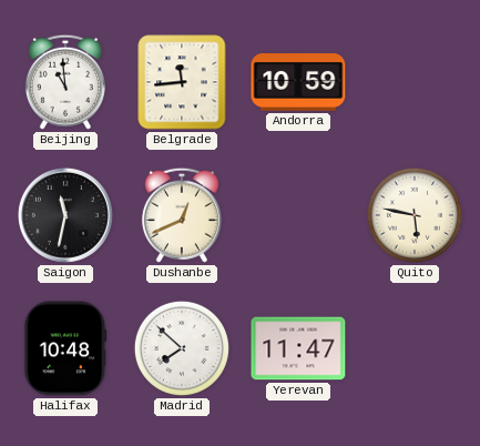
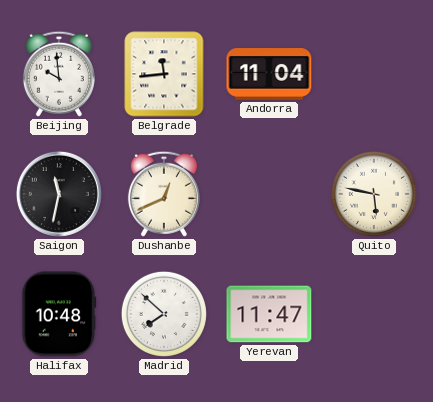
Beijing: 10:59 -> 9:59 (59, 74)
Andorra: 10:59 -> 11:04 (269, 74)
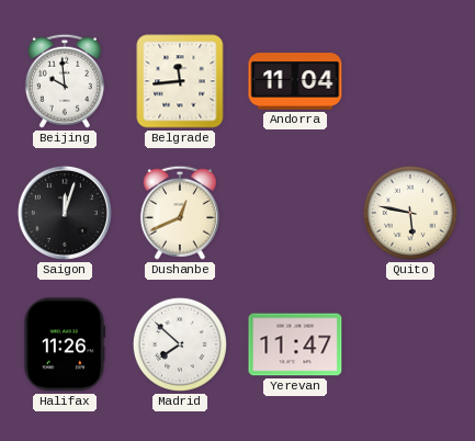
Saigon: 11:32 -> 12:03 (65, 213)
Halifax: 10:48 -> 11:26 (65, 344)
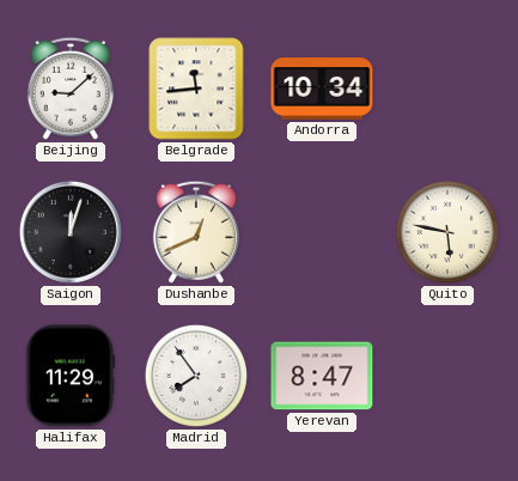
Beijing: 9:59 -> 9:08 (71, 89)
Andorra: 11:04 -> 10:34 (322, 89)
Halifax: 11:26 -> 11:29 (71, 376)
Madrid: 7:52 -> 7:54 (196, 376)
Yerevan: 11:47 -> 8:47 (322, 376)
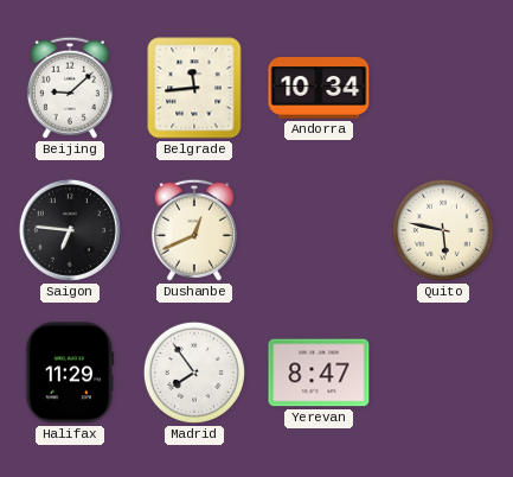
Saigon: 12:03 -> 6:46 (70, 230)
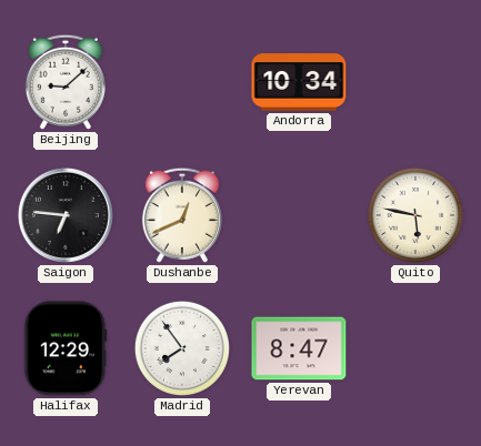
Belgrade: 11:44 -> none (194, 88)
Halifax: 11:29 -> 12:29 (66, 348)
